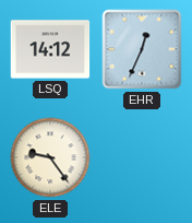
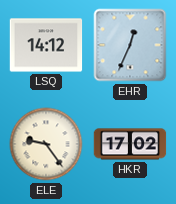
HKR: none -> 17:02 (130, 144)
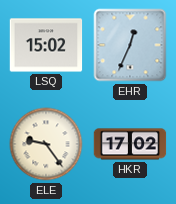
LSQ: 14:12 -> 15:02 (46, 45)
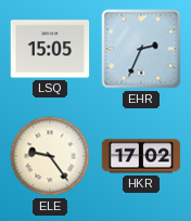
LSQ: 15:02 -> 15:05 (50, 49)
EHR: 12:34 -> 2:34 (141, 49)
